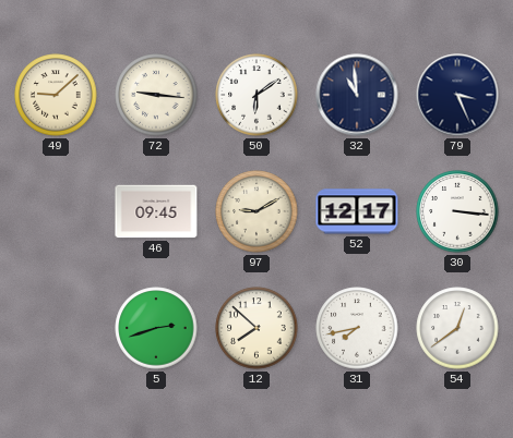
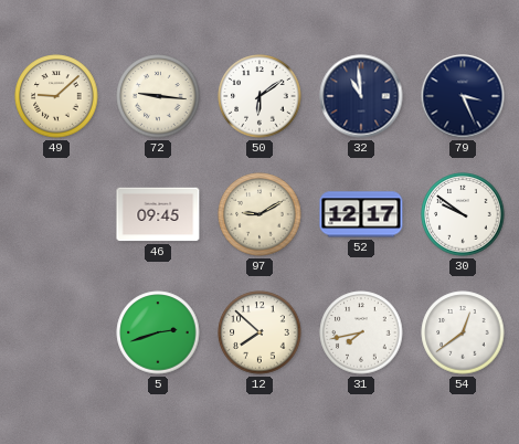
30: 3:16 -> 9:51 (463, 214)
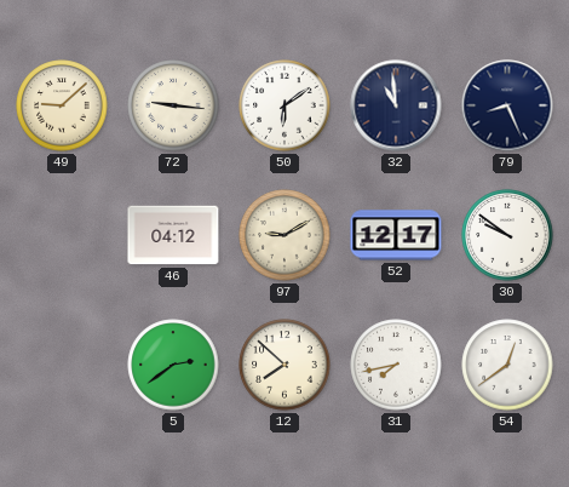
79: 3:26 -> 8:26 (507, 105)
46: 09:45 -> 04:12 (173, 235)
5: 2:42 -> 2:39 (173, 365)
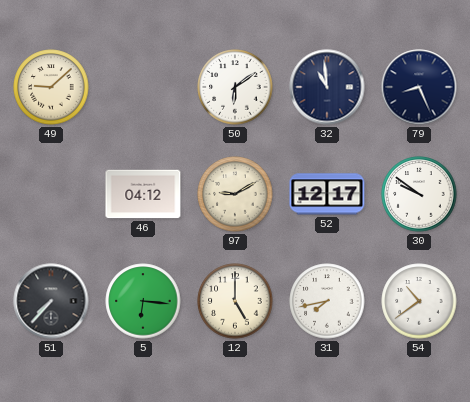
72: 9:16 -> none (173, 105)
51: none -> 7:37 (51, 301)
5: 2:39 -> 6:16 (143, 301)
12: 7:52 -> 5:00 (235, 301)
54: 12:39 -> 10:39 (419, 301)
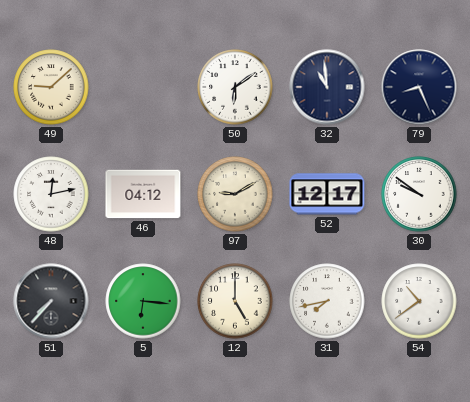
48: none -> 12:13 (51, 194)
